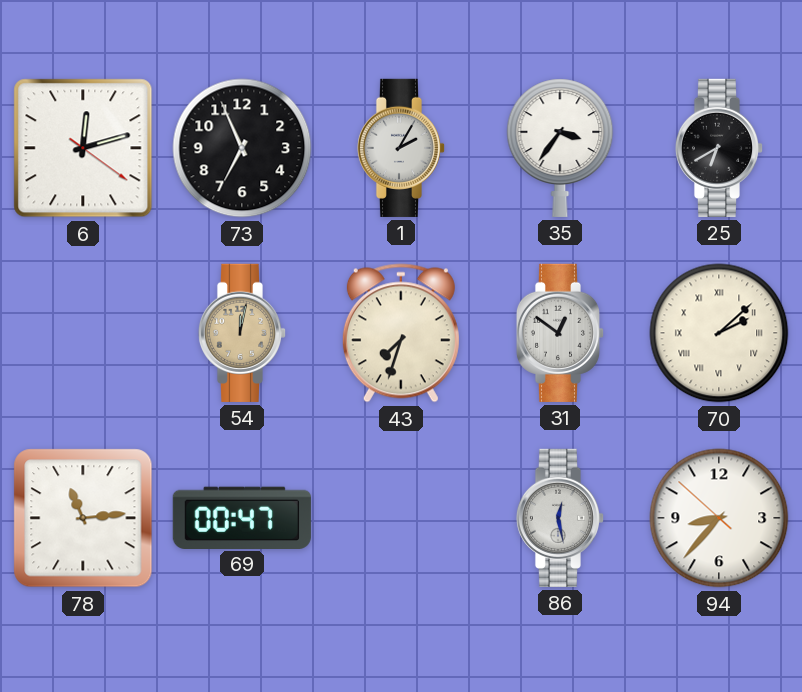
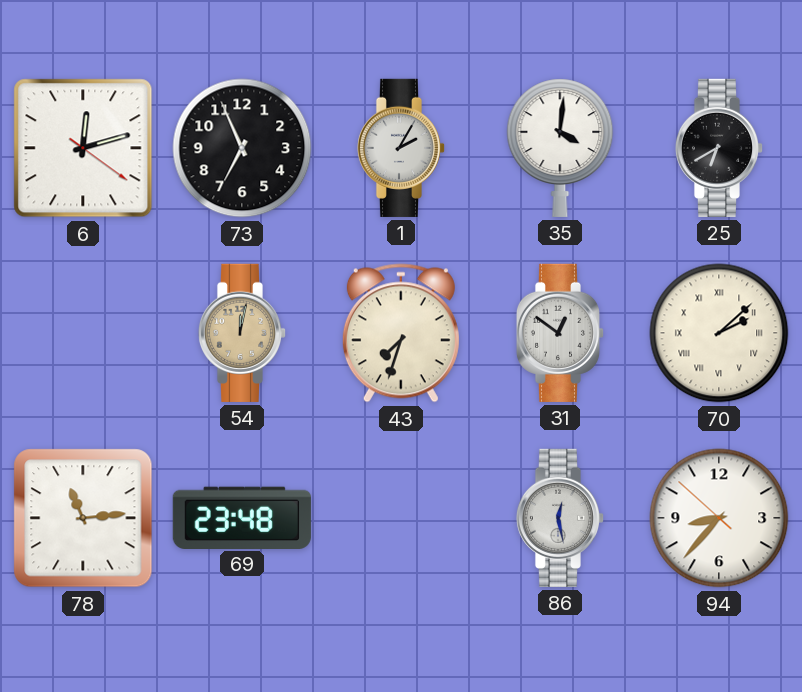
35: 3:36 -> 4:01 (560, 148)
69: 00:47 -> 23:48 (242, 517)
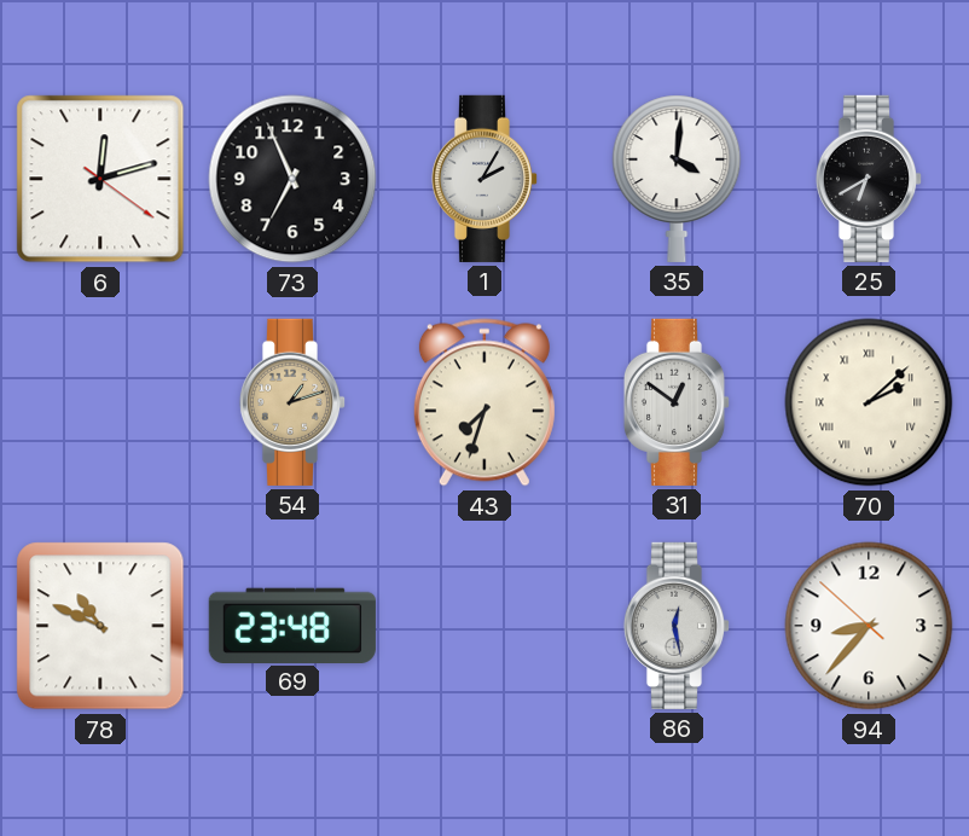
54: 12:02 -> 1:12 (292, 402)
78: 11:14 -> 10:49 (100, 626)
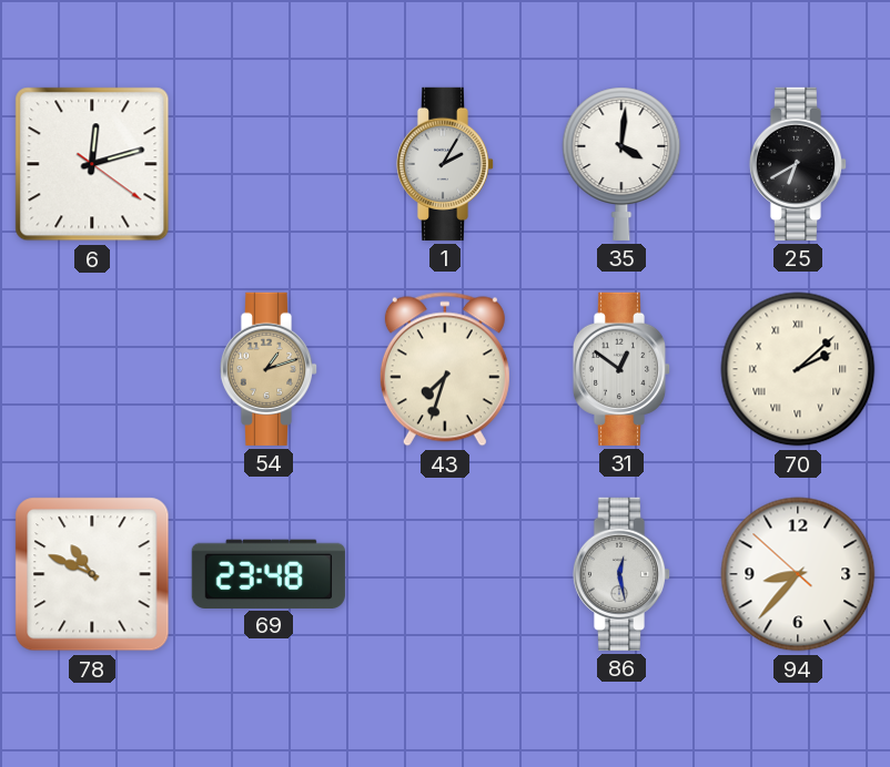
73: 6:56 -> none (292, 179)
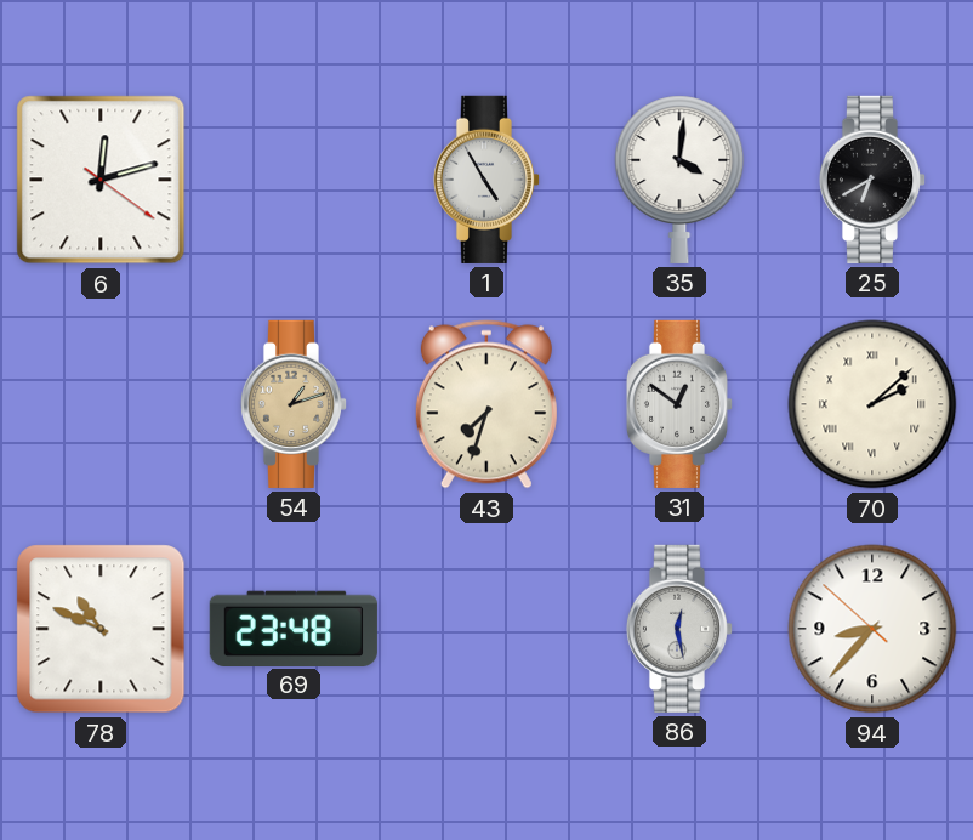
1: 2:05 -> 4:55 (486, 180)
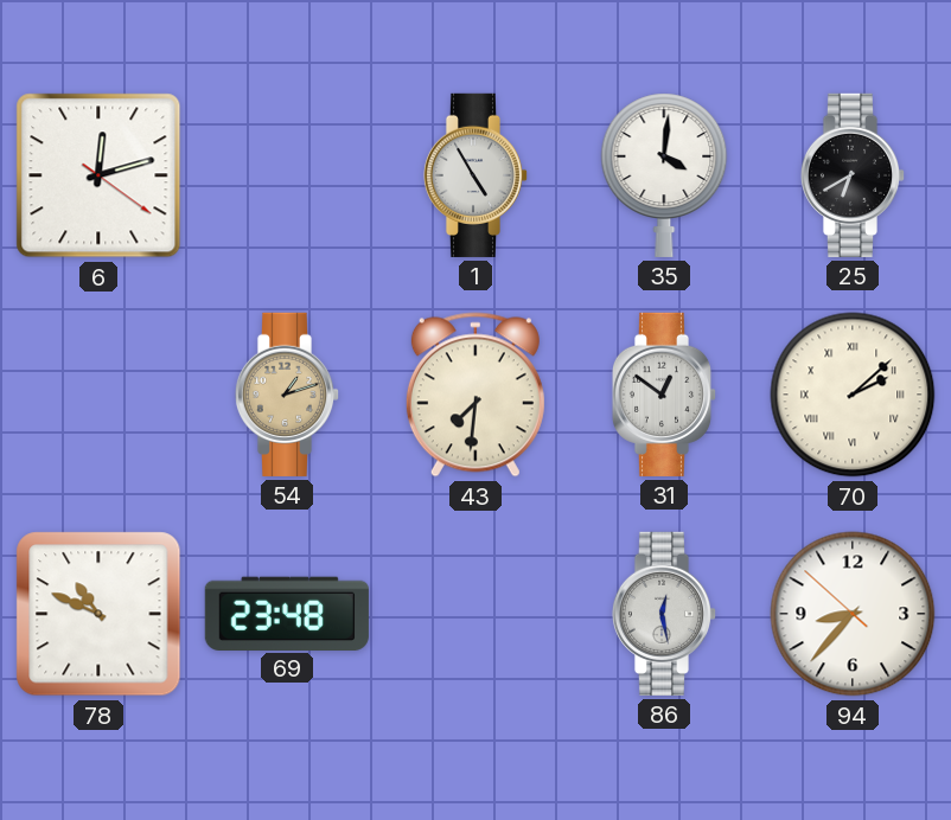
43: 7:33 -> 7:31 (475, 395)
